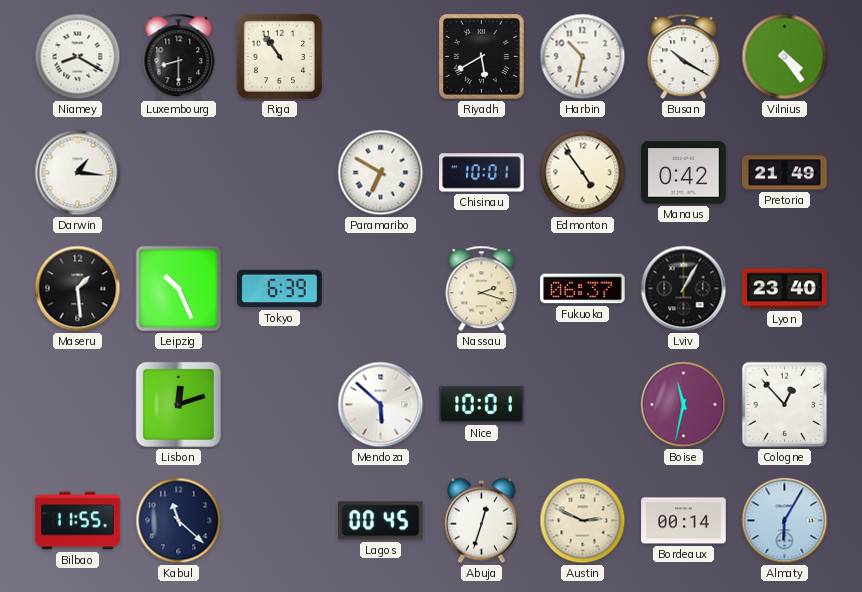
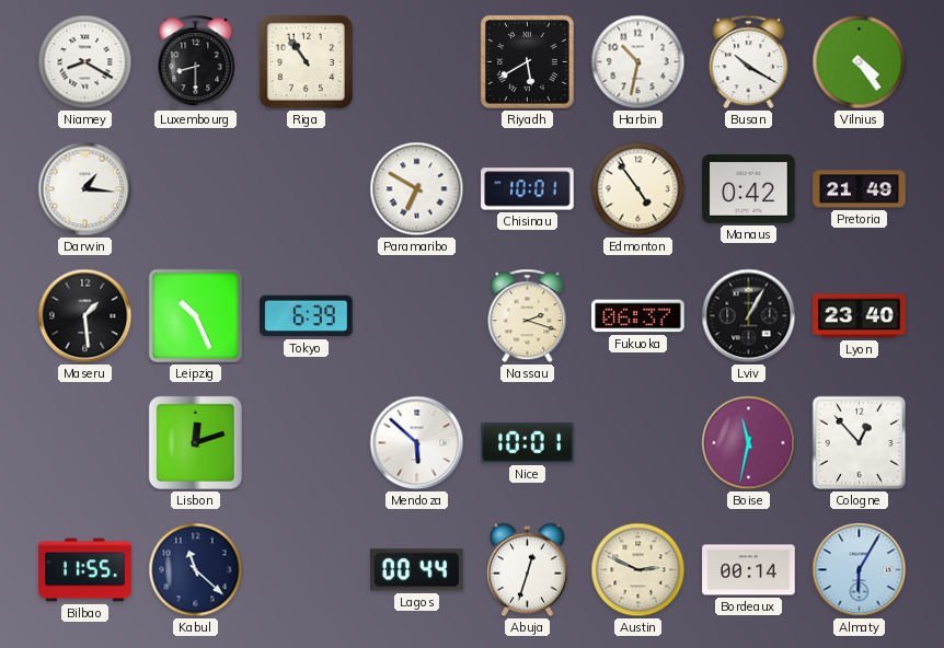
Lagos: 00:45 -> 00:44 (417, 570)
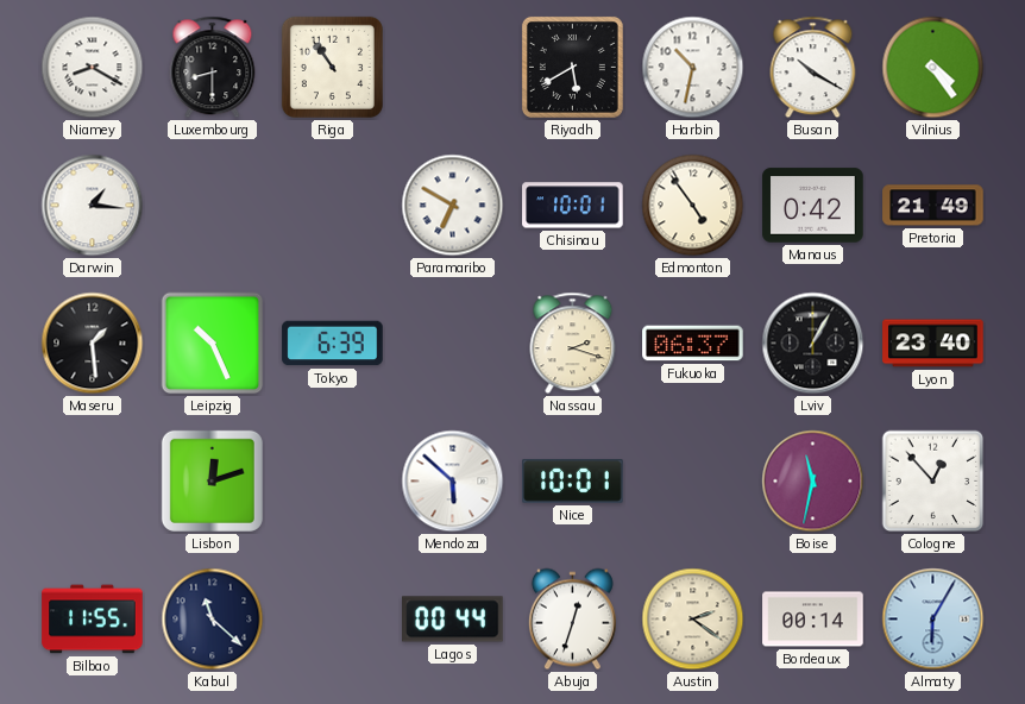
Austin: 2:49 -> 2:21 (693, 620)
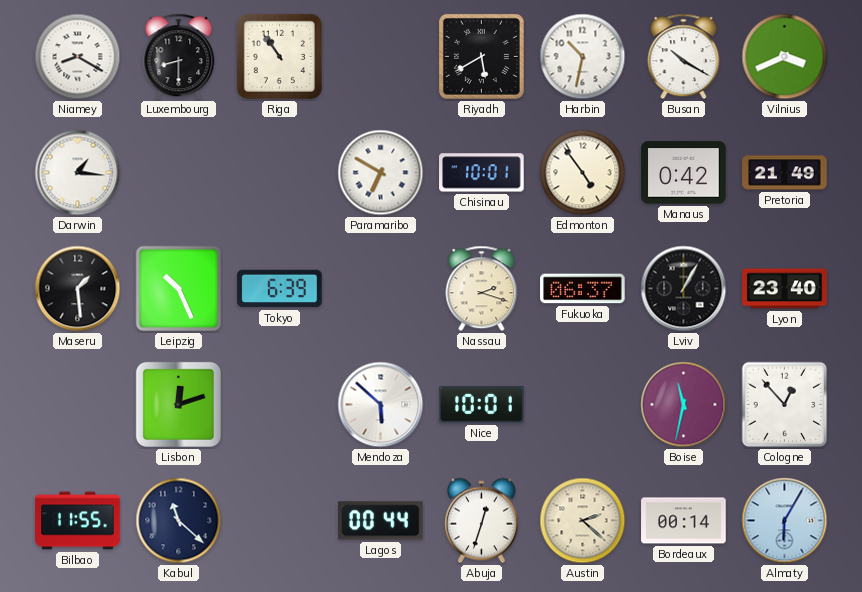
Vilnius: 4:24 -> 3:41 (785, 57)
Austin: 2:21 -> 2:22 (583, 521)
